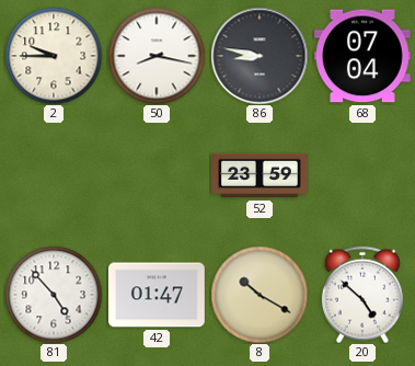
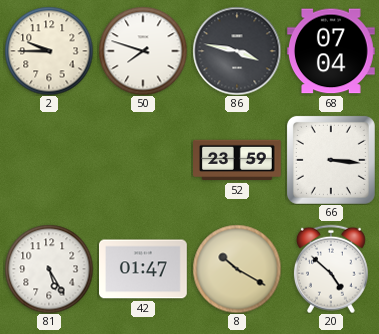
50: 8:17 -> 7:48 (143, 51)
86: 8:47 -> 3:47 (237, 51)
66: none -> 3:16 (331, 160)
81: 4:53 -> 5:25 (49, 269)
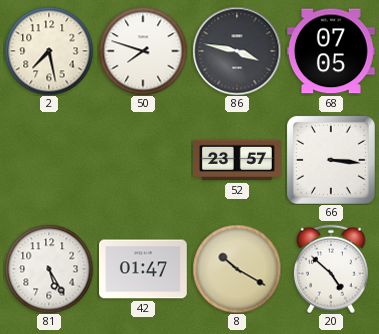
2: 9:45 -> 7:28 (49, 51)
68: 07:04 -> 07:05 (332, 51)
52: 23:59 -> 23:57 (238, 160)
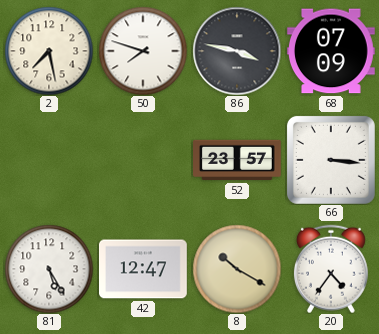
68: 07:05 -> 07:09 (332, 51)
42: 01:47 -> 12:47 (144, 269)
20: 4:52 -> 4:36 (331, 269)
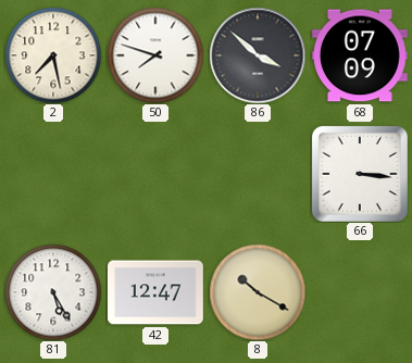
86: 3:47 -> 3:52 (258, 55)
52: 23:57 -> none (238, 160)
20: 4:36 -> none (331, 269)
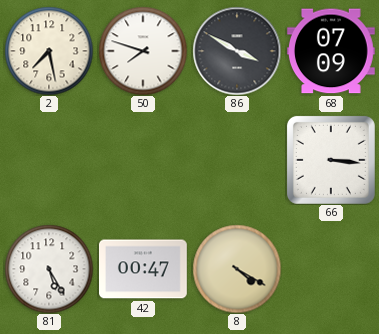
86: 3:52 -> 3:50 (237, 51)
42: 12:47 -> 00:47 (144, 269)
8: 10:20 -> 4:20 (237, 269)
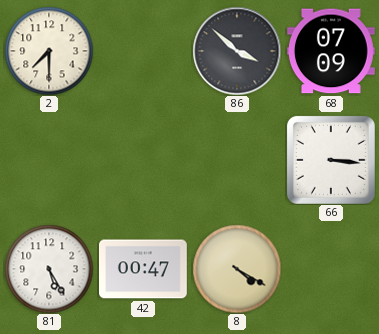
2: 7:28 -> 7:30 (49, 51)
50: 7:48 -> none (143, 51)
86: 3:50 -> 3:52 (237, 51)
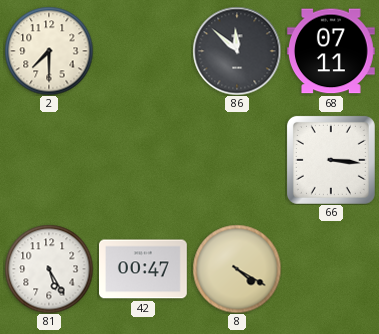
86: 3:52 -> 11:52 (237, 51)
68: 07:09 -> 07:11 (332, 51)
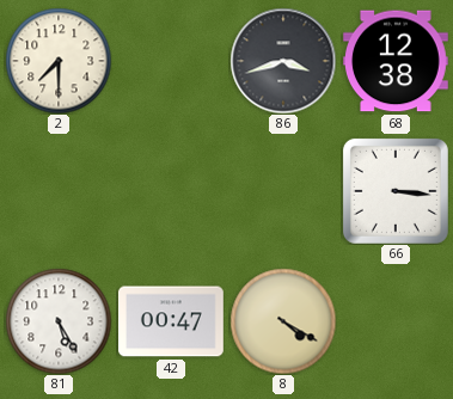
86: 11:52 -> 3:42 (283, 61)
68: 07:11 -> 12:38 (397, 61)
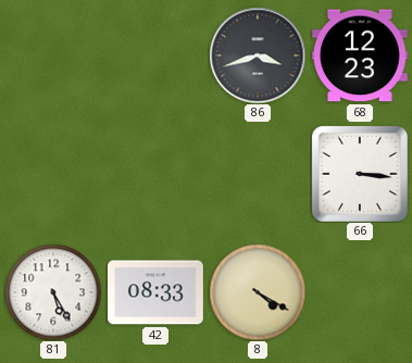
2: 7:30 -> none (59, 61)
68: 12:38 -> 12:23 (361, 55)
42: 00:47 -> 08:33 (157, 292)
